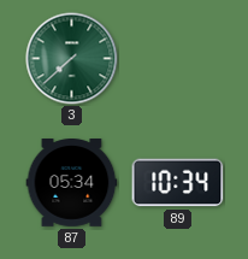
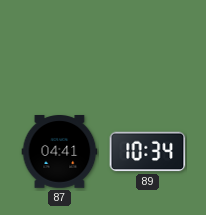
3: 7:38 -> none (72, 59)
87: 05:34 -> 04:41 (60, 152)
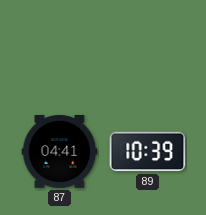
89: 10:34 -> 10:39 (148, 152)
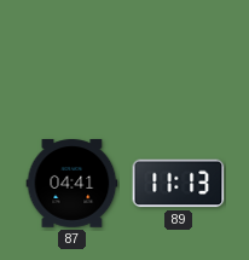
89: 10:39 -> 11:13 (179, 184)
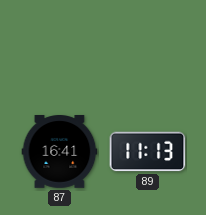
87: 04:41 -> 16:41 (60, 152)
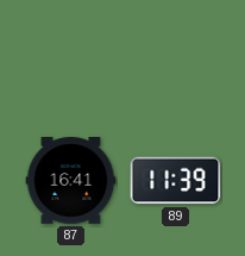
89: 11:13 -> 11:39 (176, 181)
